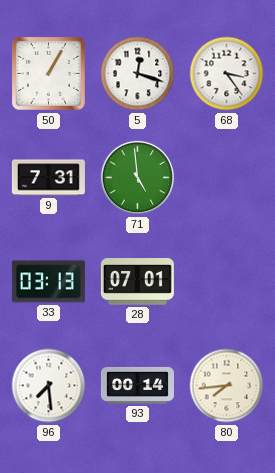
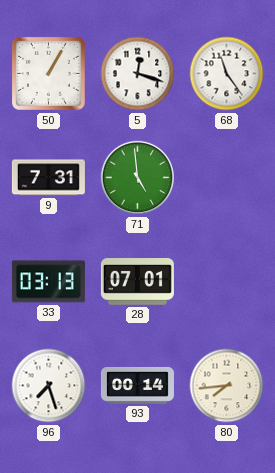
68: 3:24 -> 11:24 (227, 74)
96: 7:29 -> 7:27 (49, 386)
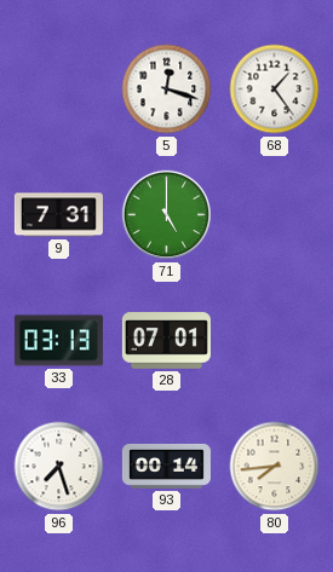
50: 1:05 -> none (48, 73)
68: 11:24 -> 1:24 (275, 89)
71: 4:59 -> 5:00 (167, 215)
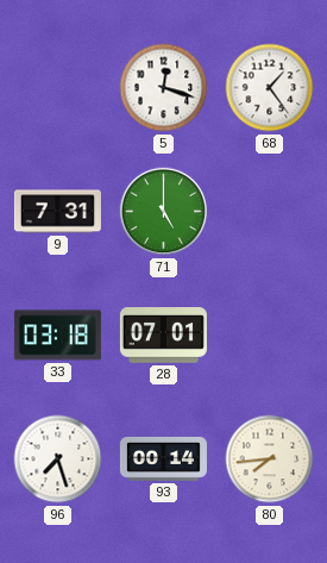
33: 03:13 -> 03:18 (57, 336)
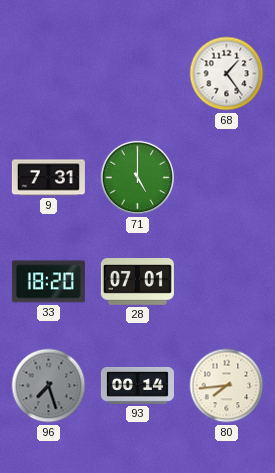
5: 12:18 -> none (164, 88)
33: 03:18 -> 18:20 (48, 282)
96 dial: white -> grey (49, 386)
